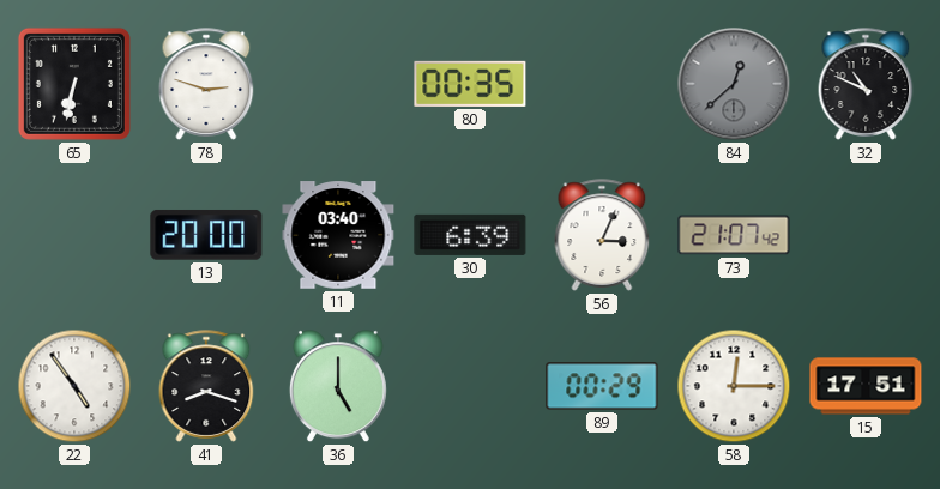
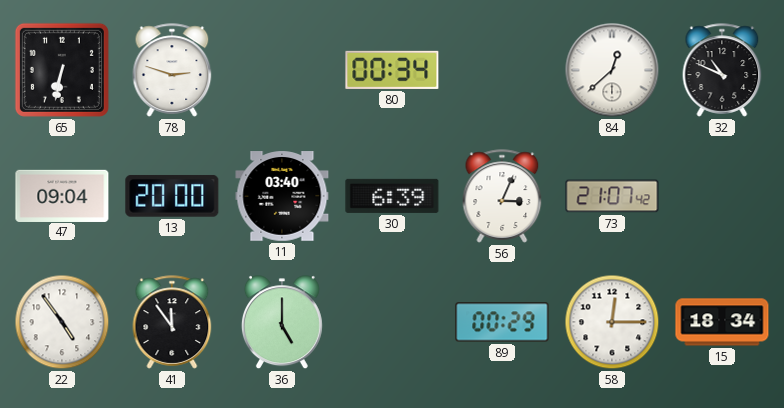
80: 00:35 -> 00:34 (392, 70)
84 dial: grey -> white (612, 70)
47: none -> 09:04 (62, 195)
41: 8:18 -> 11:54 (172, 322)
15: 17:51 -> 18:34 (722, 322)
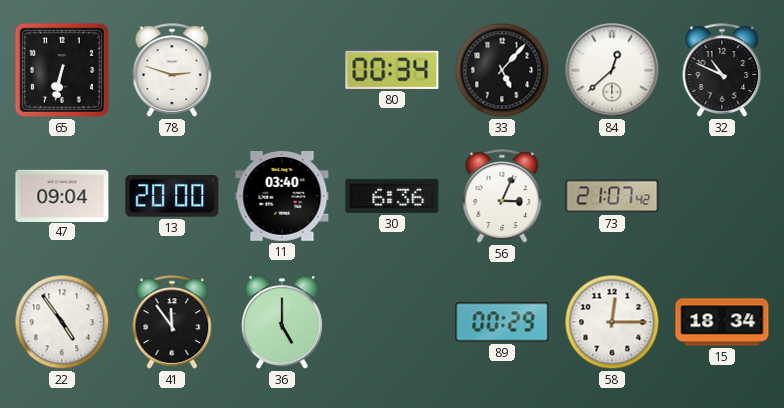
33: none -> 5:07 (502, 70)
30: 6:39 -> 6:36 (392, 196)
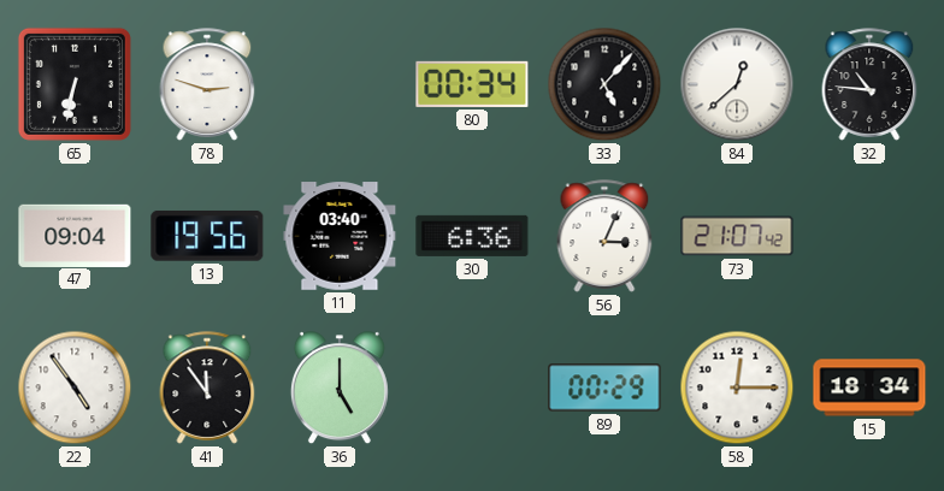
32: 10:49 -> 10:46 (869, 84)
13: 20:00 -> 19:56 (207, 236)
